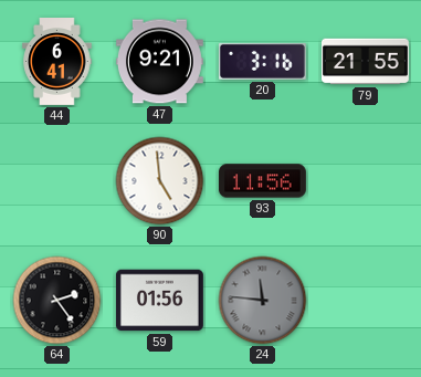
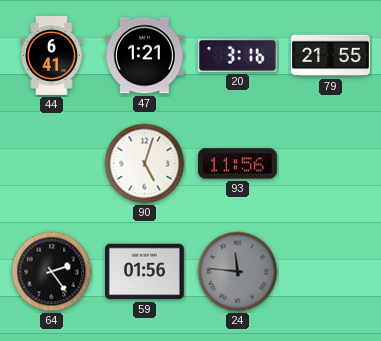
47: 9:21 -> 1:21 (144, 56)
90: 4:59 -> 5:03 (145, 164)
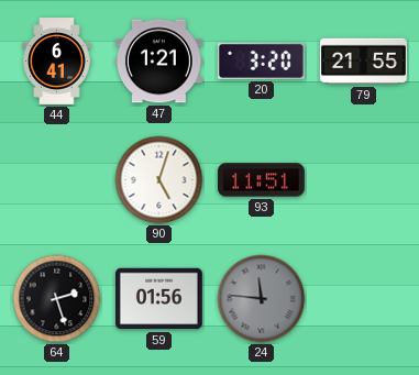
20: 3:16 -> 3:20 (261, 60)
93: 11:56 -> 11:51 (261, 180)
64: 2:24 -> 2:27 (57, 299)
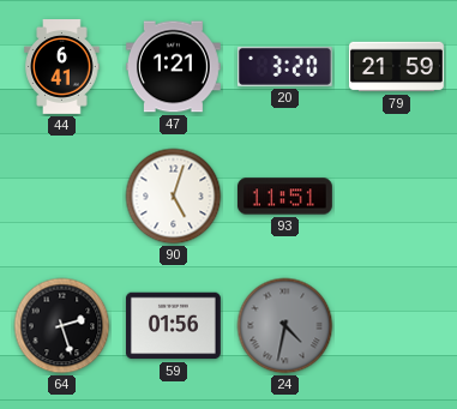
79: 21:55 -> 21:59 (397, 67)
24: 11:46 -> 4:32 (285, 326)
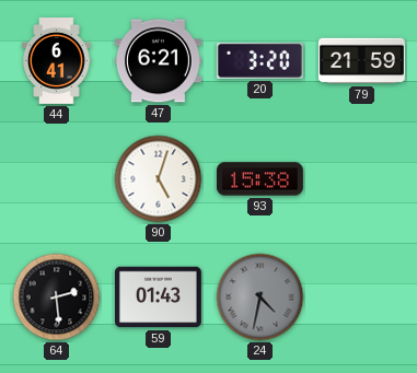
47: 1:21 -> 6:21 (158, 61)
93: 11:51 -> 15:38 (259, 179)
64: 2:27 -> 2:29 (57, 298)
59: 01:56 -> 01:43 (158, 298)
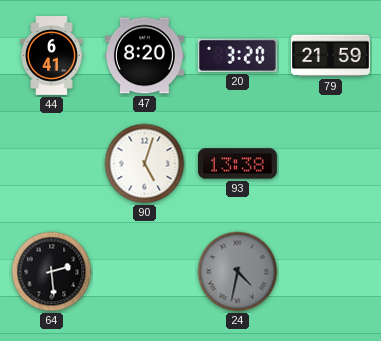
47: 6:21 -> 8:20 (144, 56)
93: 15:38 -> 13:38 (237, 164)
59: 01:43 -> none (158, 298)
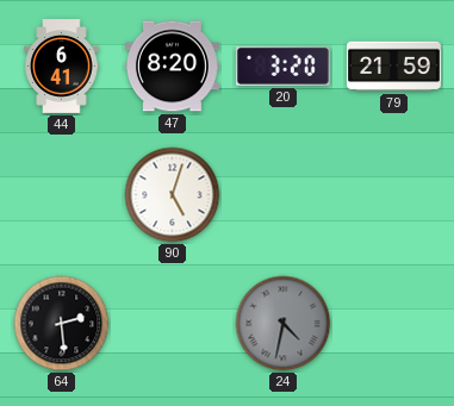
93: 13:38 -> none (237, 164)
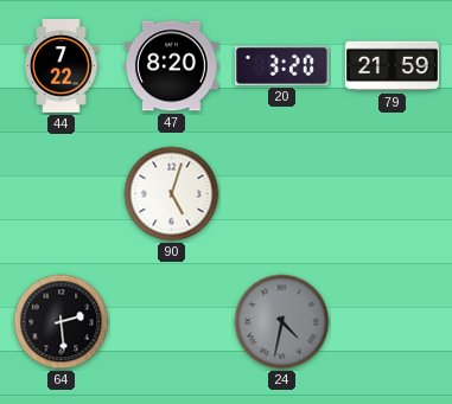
44: 6:41 -> 7:22 (62, 66)
